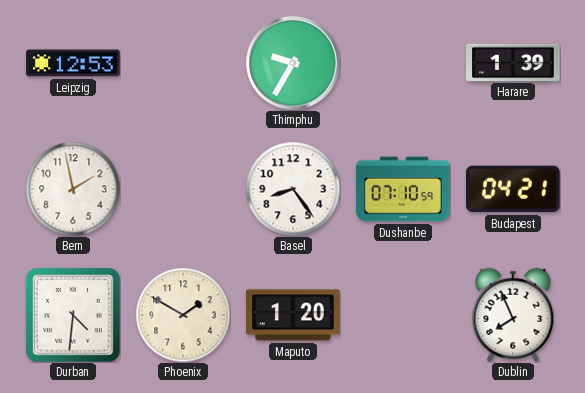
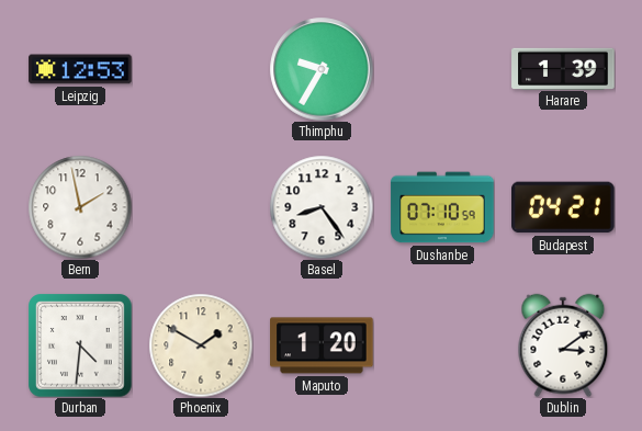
Dublin: 7:56 -> 3:09 (563, 345)
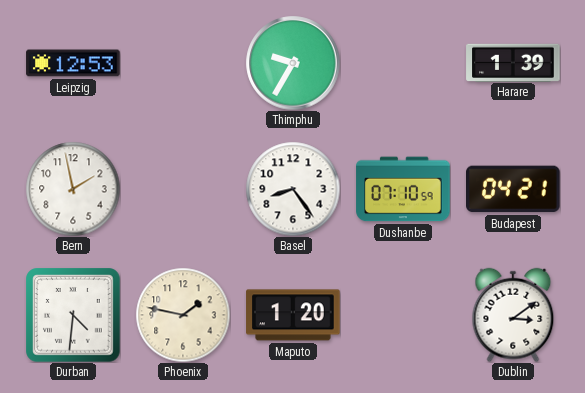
Phoenix: 1:50 -> 1:47 (183, 315)
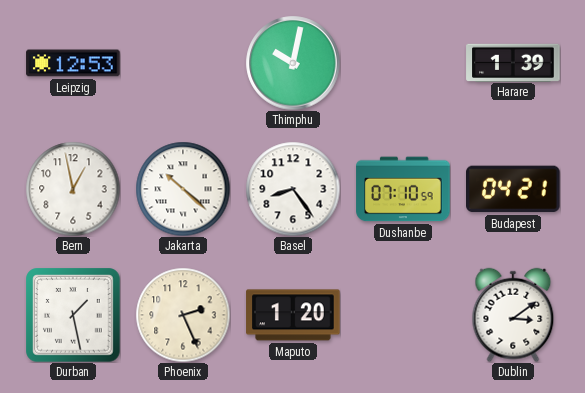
Thimphu: 9:35 -> 10:02 (293, 63)
Bern: 1:58 -> 12:58 (73, 189)
Jakarta: none -> 10:22 (183, 189)
Durban: 4:31 -> 1:28 (73, 315)
Phoenix: 1:47 -> 2:26 (183, 315)
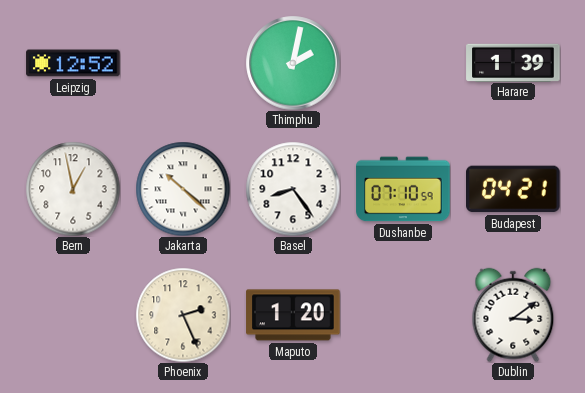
Leipzig: 12:53 -> 12:52 (73, 63)
Thimphu: 10:02 -> 2:02 (293, 63)
Durban: 1:28 -> none (73, 315)
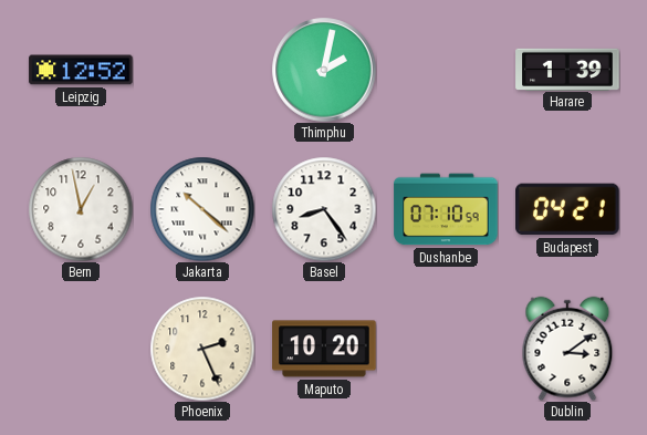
Maputo: 1:20 -> 10:20 (324, 349)
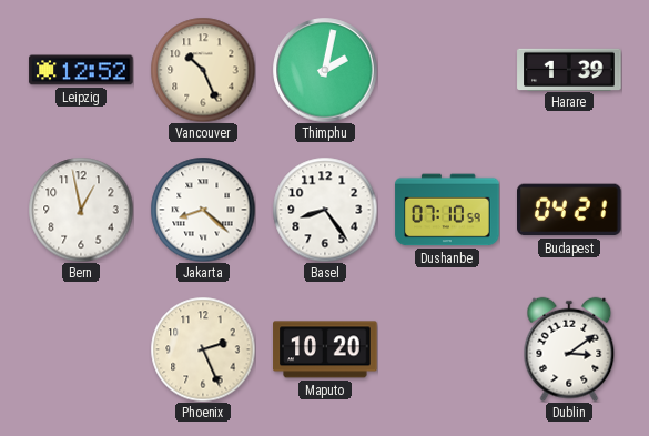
Vancouver: none -> 10:26 (203, 70)
Jakarta: 10:22 -> 8:22 (203, 210)
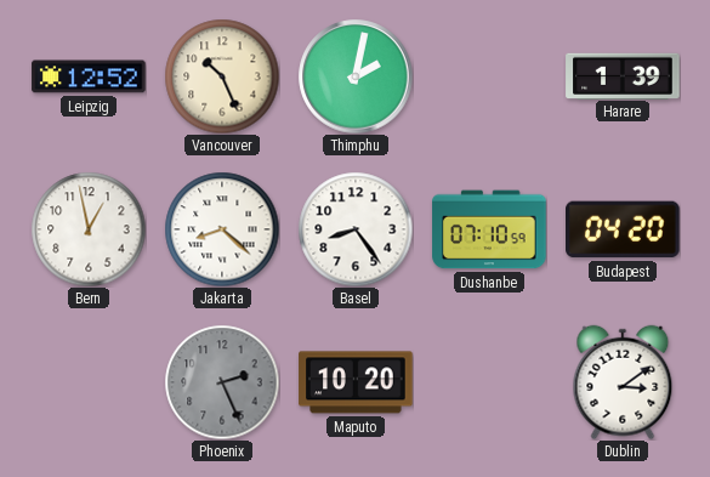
Budapest: 04:21 -> 04:20 (623, 229)
Phoenix dial: cream -> grey (222, 382)
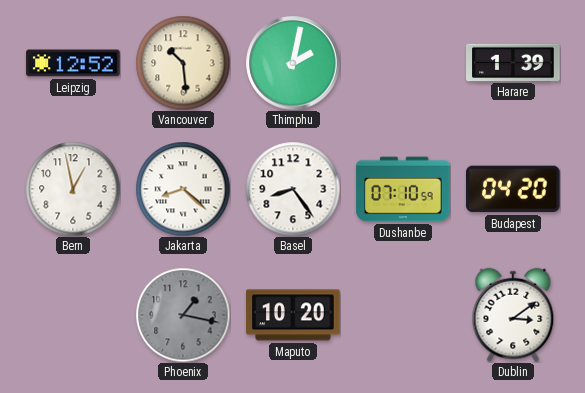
Vancouver: 10:26 -> 10:29 (183, 63)
Phoenix: 2:26 -> 1:17 (183, 315)
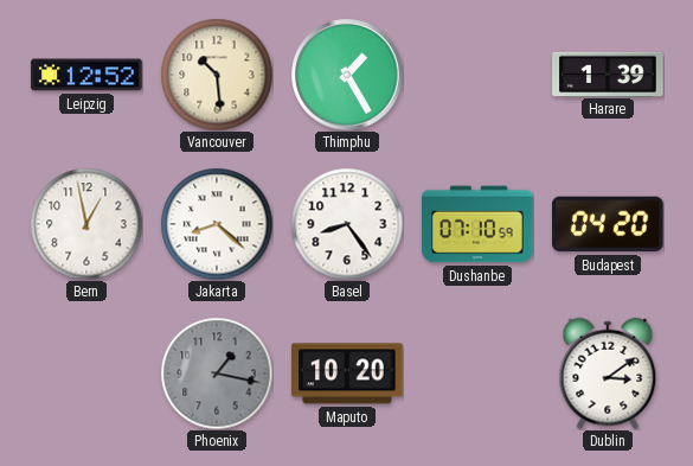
Thimphu: 2:02 -> 1:25 (347, 75)
